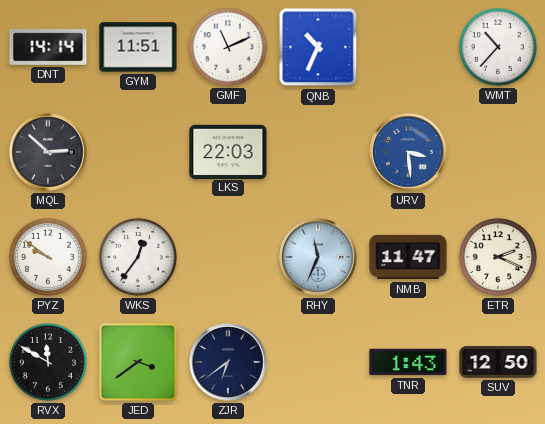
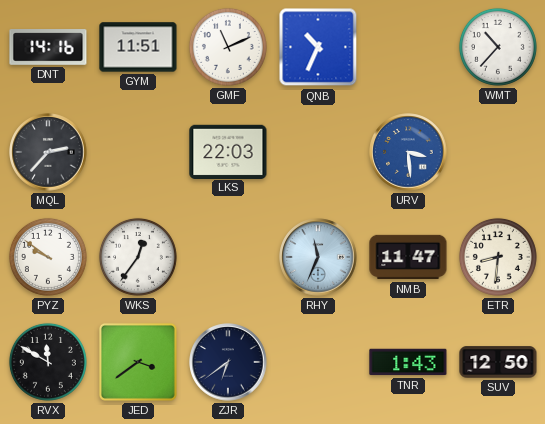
DNT: 14:14 -> 14:16 (48, 47)
MQL: 2:52 -> 2:37 (48, 152)
ETR: 2:19 -> 8:31 (498, 257)
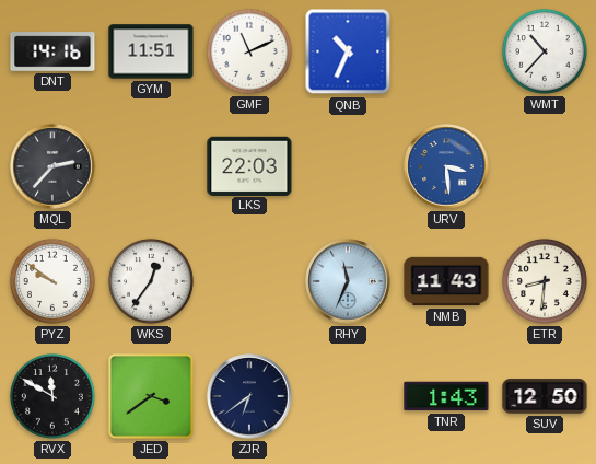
NMB: 11:47 -> 11:43 (446, 281)
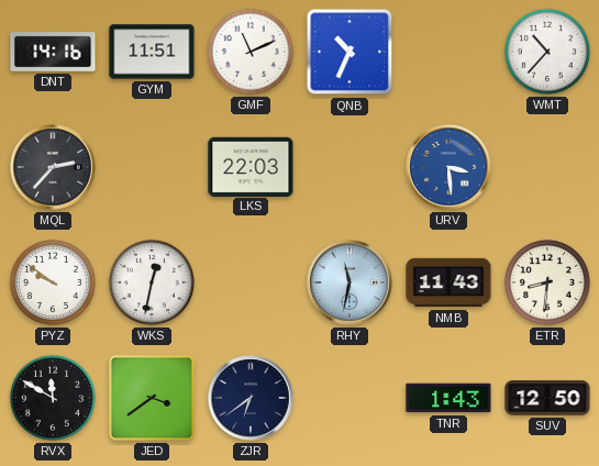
WKS: 12:36 -> 12:32 (152, 282)
RHY: 11:34 -> 11:32 (350, 282)
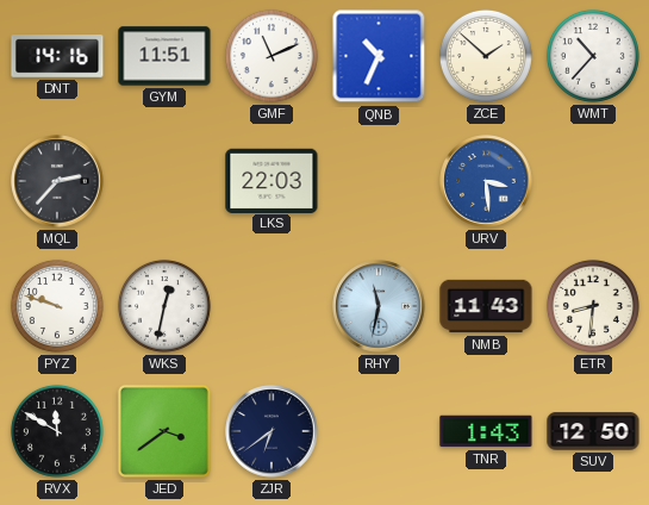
ZCE: none -> 1:52 (486, 56)
PYZ: 9:51 -> 9:48 (57, 306)
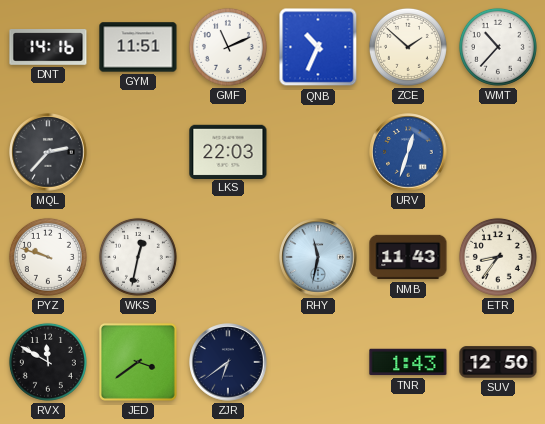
URV: 3:29 -> 12:33 (408, 152)
ETR: 8:31 -> 8:36 (498, 257)
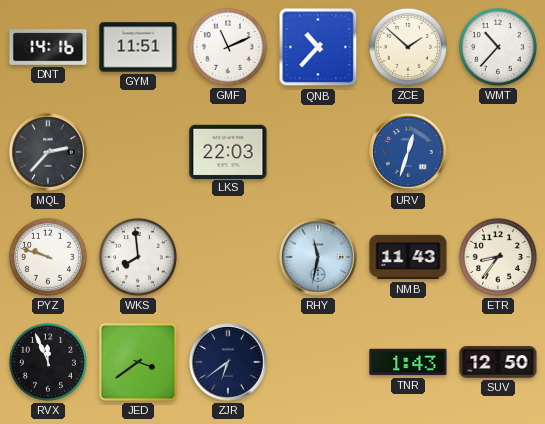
QNB: 10:34 -> 10:37 (318, 47)
WKS: 12:32 -> 7:59 (138, 257)
RVX: 11:50 -> 11:56 (48, 362)
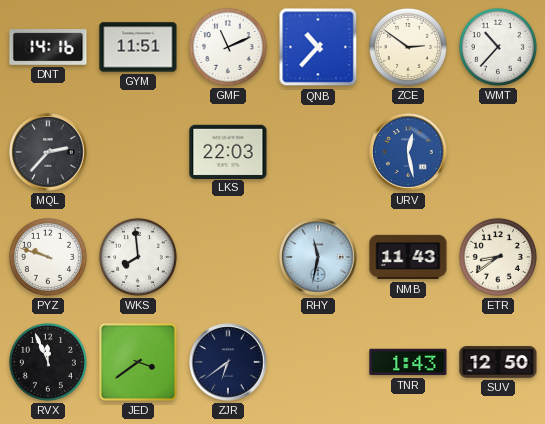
ZCE: 1:52 -> 2:51 (408, 47)
URV: 12:33 -> 12:28 (408, 152)
ETR: 8:36 -> 8:39 (498, 257)
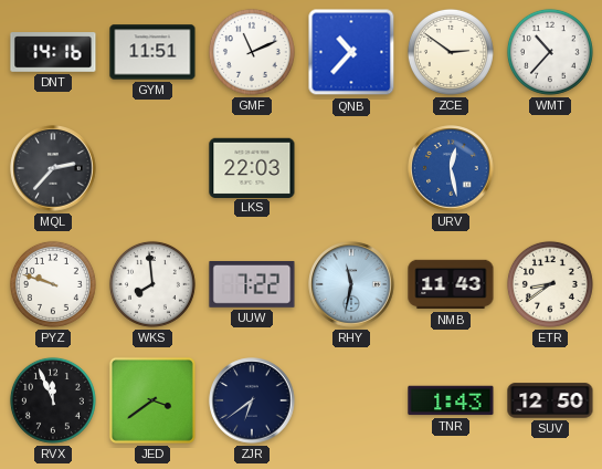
UUW: none -> 7:22 (252, 285)
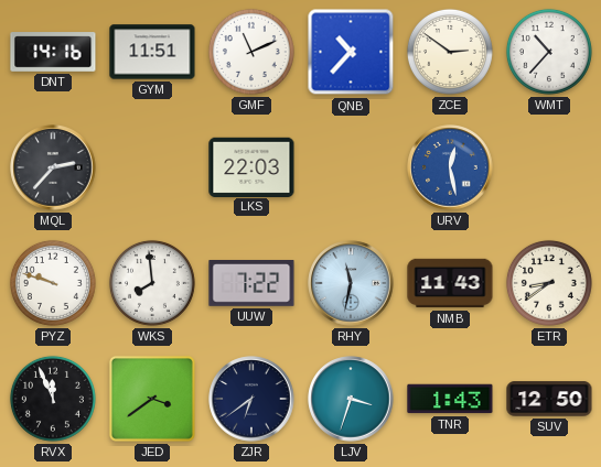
LJV: none -> 3:33 (351, 399)
